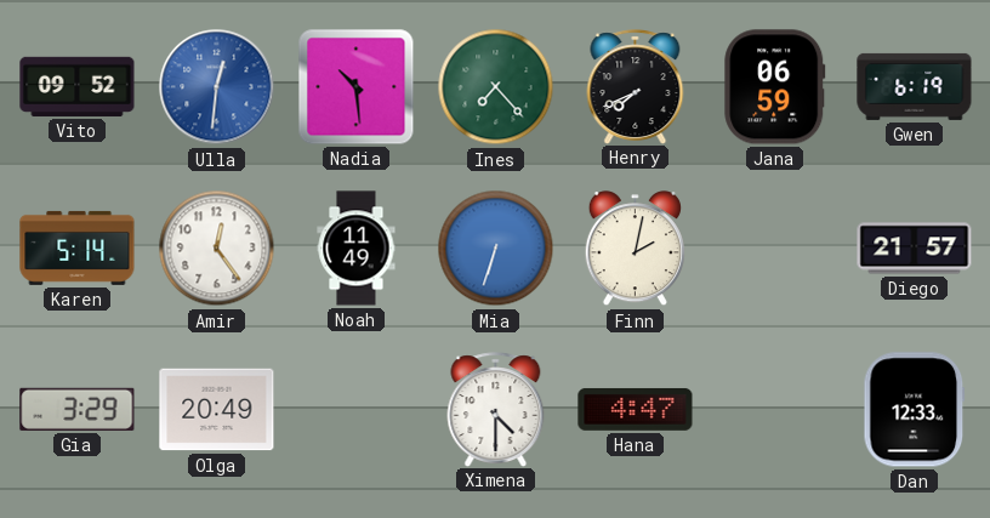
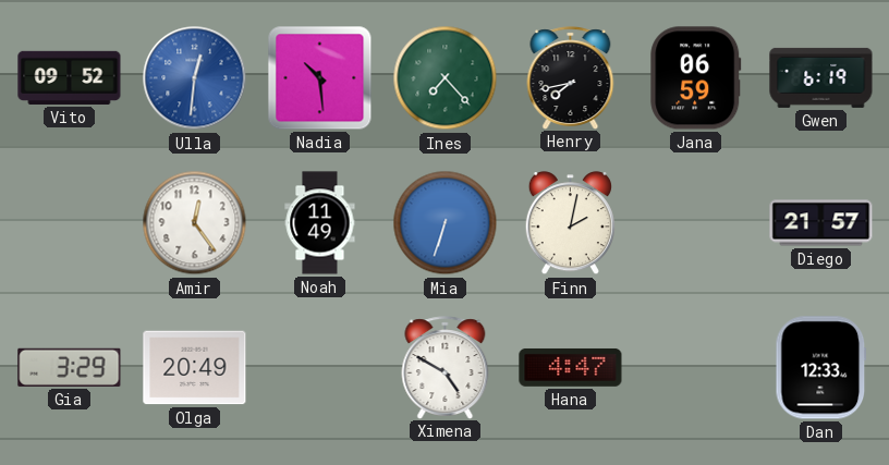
Henry: 7:41 -> 7:43 (571, 77)
Karen: 5:14 -> none (78, 247)
Ximena: 4:30 -> 4:50 (446, 367)
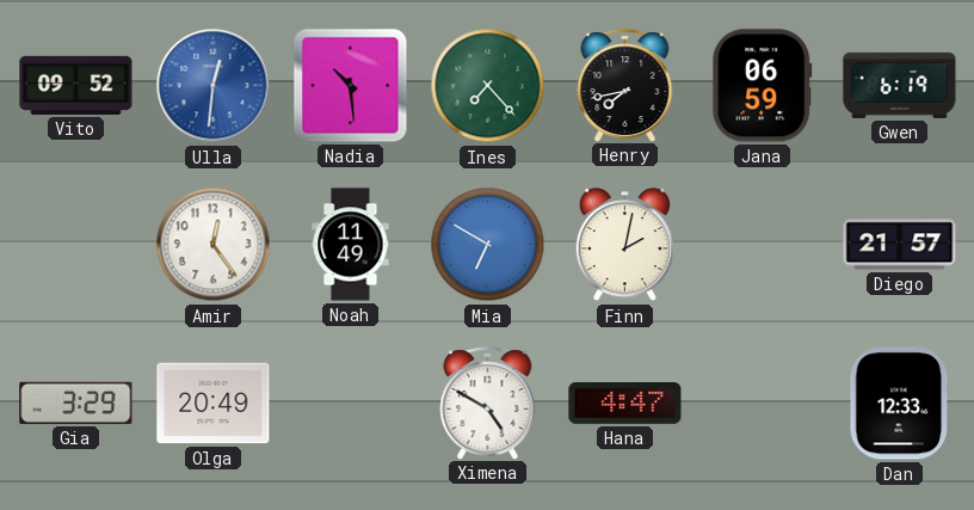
Mia: 6:33 -> 6:50 (488, 245)
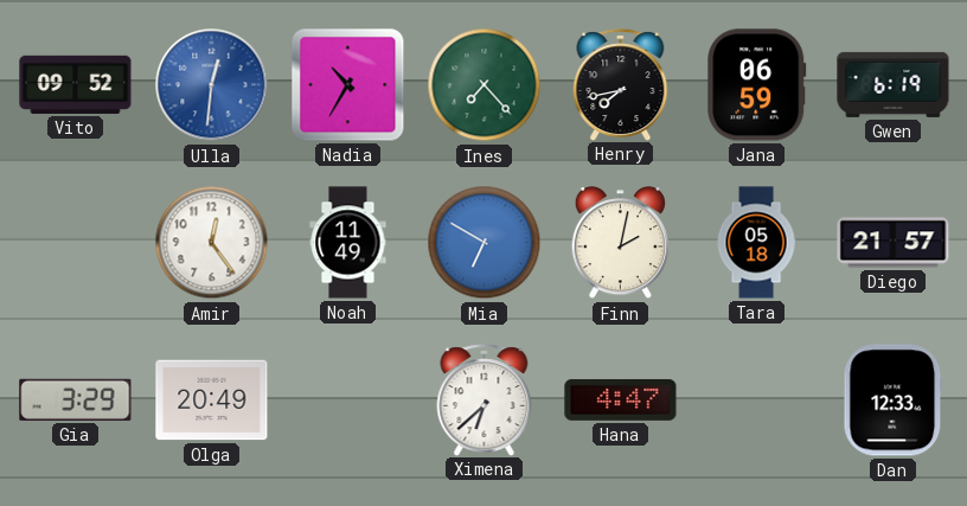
Nadia: 10:29 -> 10:35 (348, 85)
Tara: none -> 05:18 (756, 243)
Ximena: 4:50 -> 6:38 (485, 399)
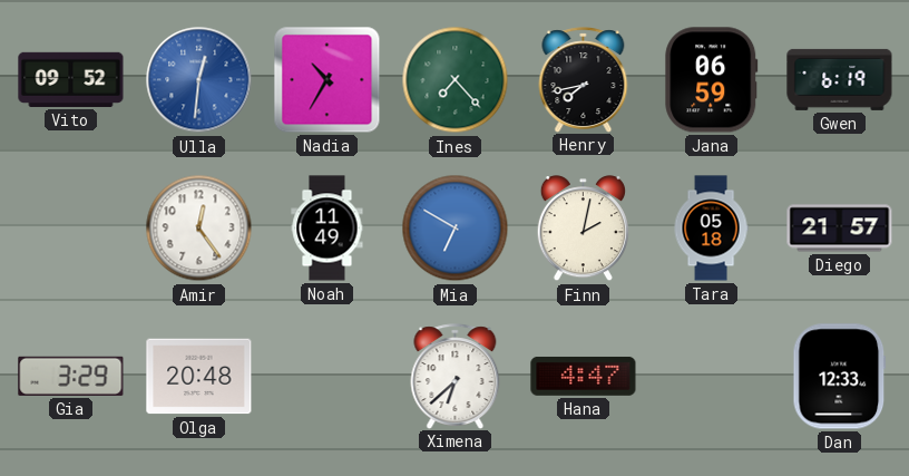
Olga: 20:49 -> 20:48 (199, 377)
